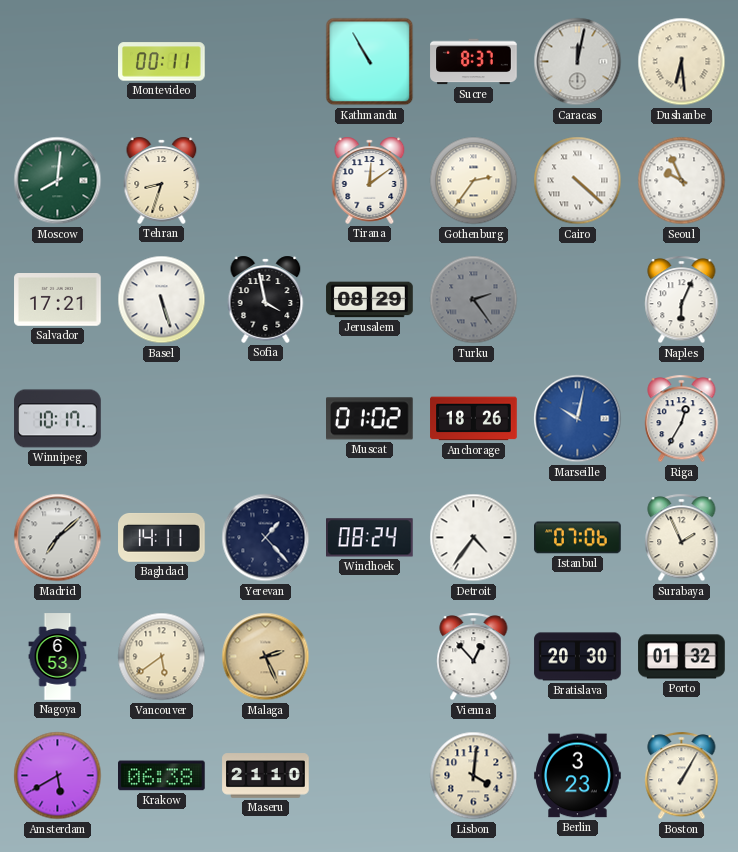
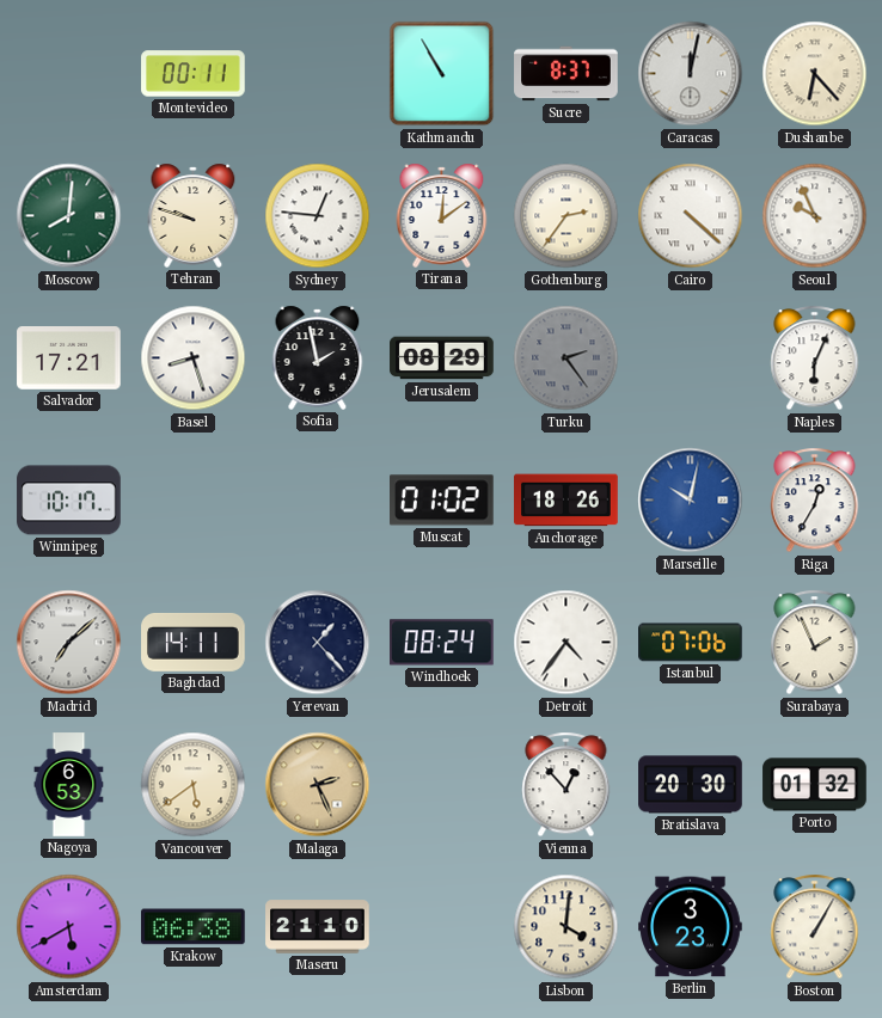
Dushanbe: 6:29 -> 6:23 (815, 74)
Tehran: 8:33 -> 9:48 (194, 215)
Sydney: none -> 12:46 (318, 216)
Basel: 5:27 -> 8:27 (194, 358)
Sofia: 3:58 -> 1:58 (318, 357)
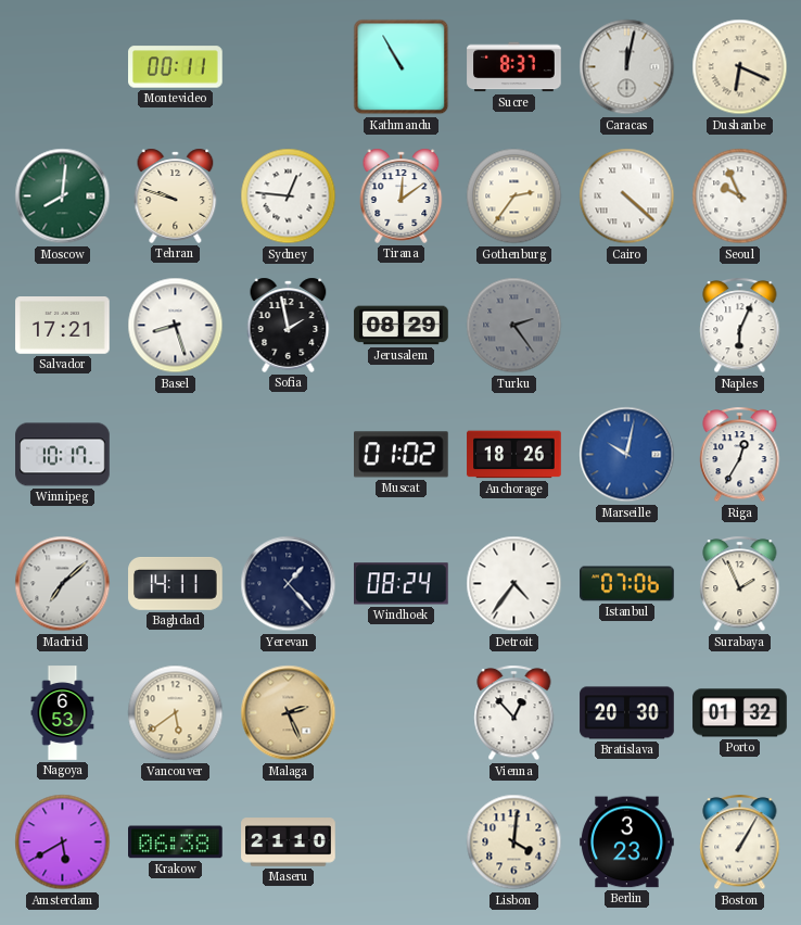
Dushanbe: 6:23 -> 6:19 (740, 67)
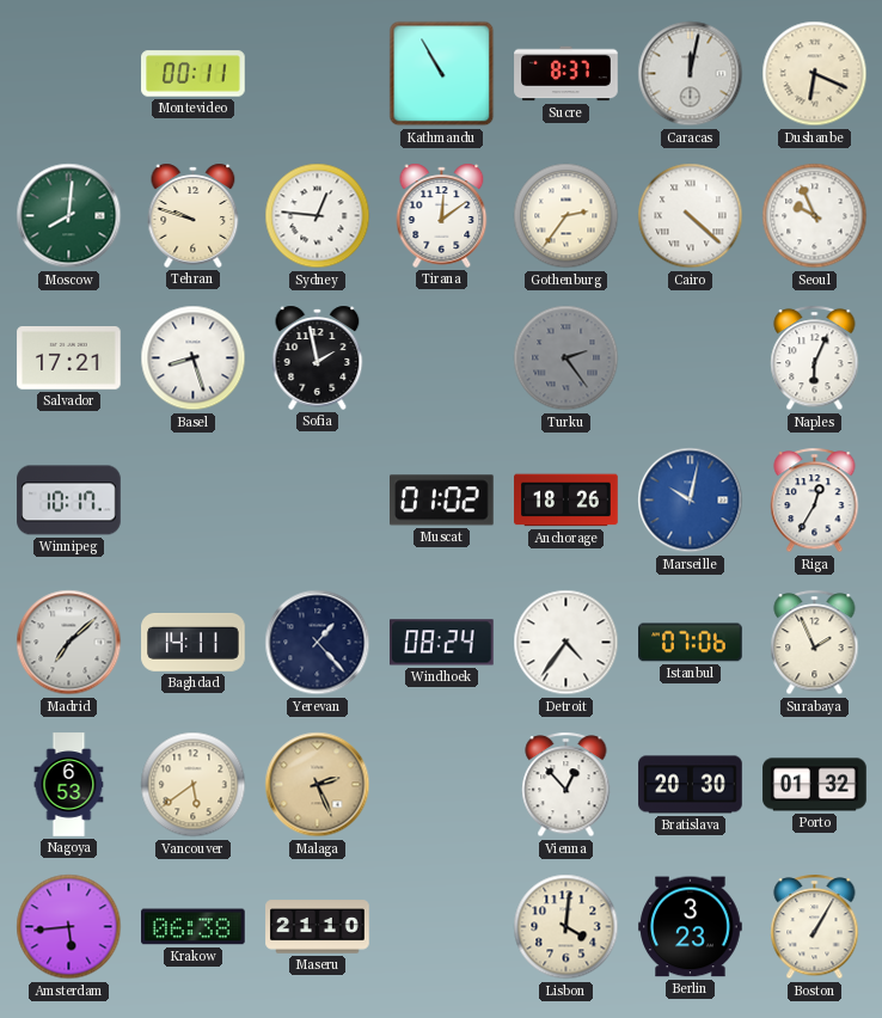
Jerusalem: 08:29 -> none (402, 326)
Amsterdam: 5:40 -> 5:44 (69, 927)
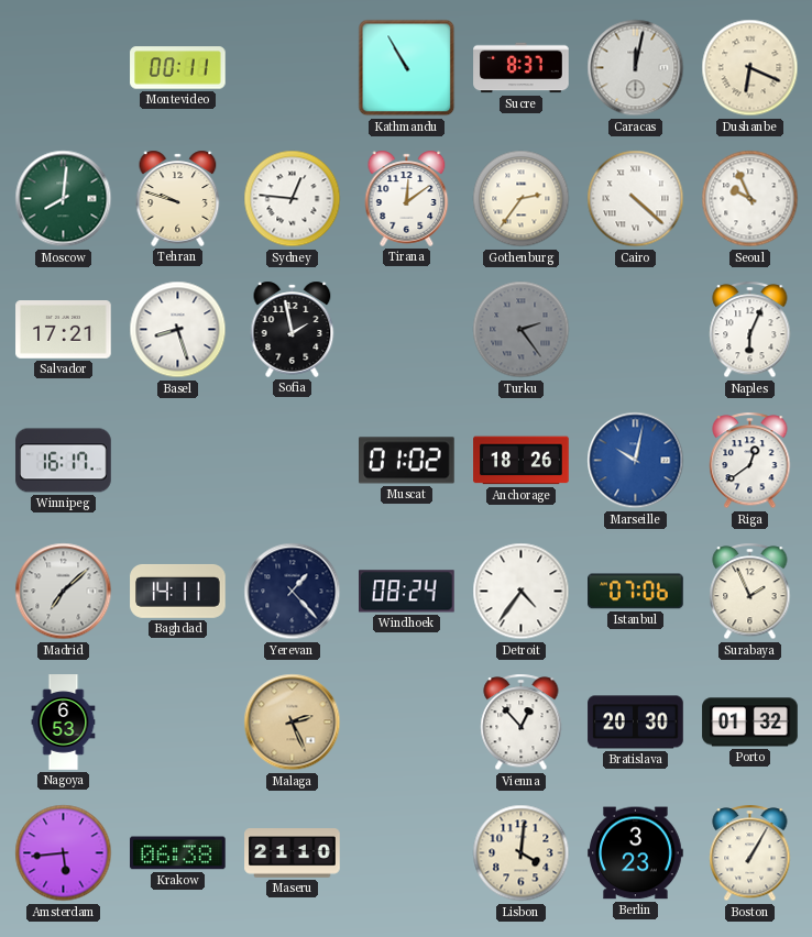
Winnipeg: 10:17 -> 16:17 (64, 461)
Riga: 12:35 -> 12:39 (750, 461)
Vancouver: 5:39 -> none (194, 785)
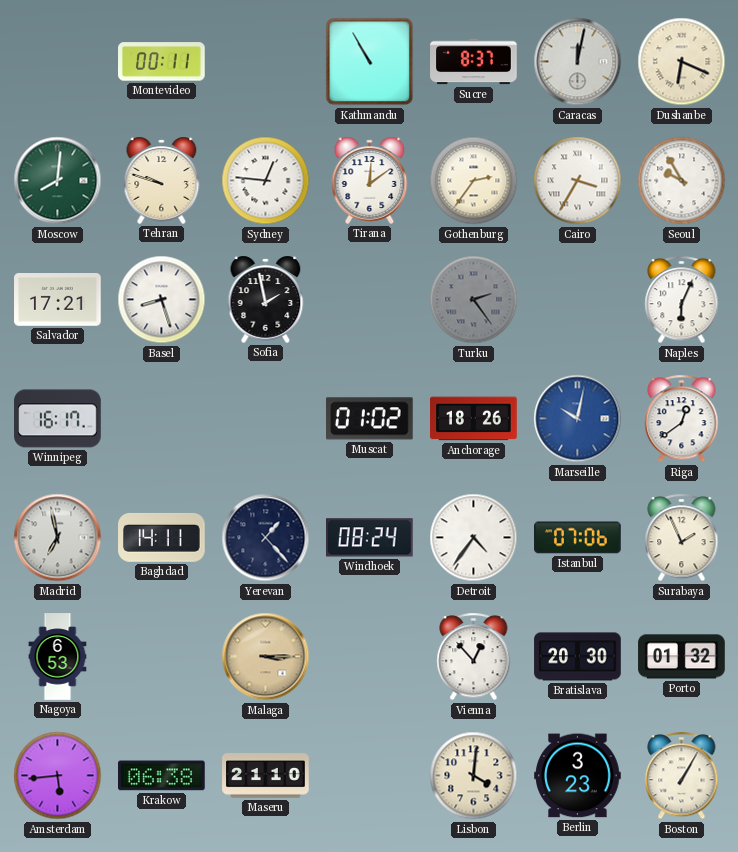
Cairo: 4:22 -> 3:35 (578, 181)
Seoul: 9:56 -> 9:55 (682, 181)
Madrid: 7:08 -> 6:58 (58, 538)
Malaga: 2:26 -> 3:15 (266, 657)
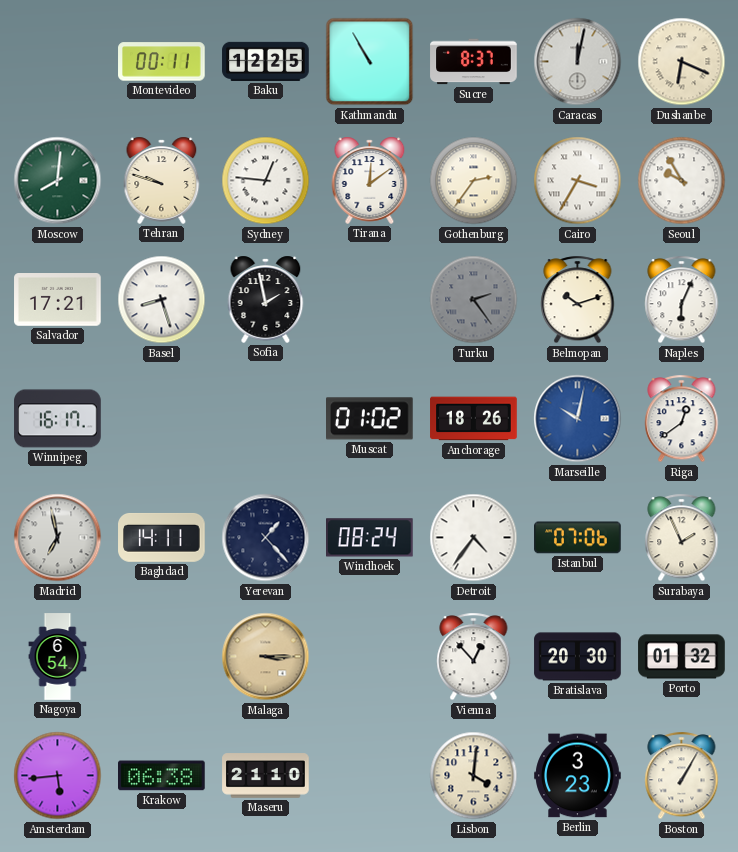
Baku: none -> 12:25 (266, 61)
Belmopan: none -> 10:12 (578, 300)
Nagoya: 6:53 -> 6:54 (58, 657)
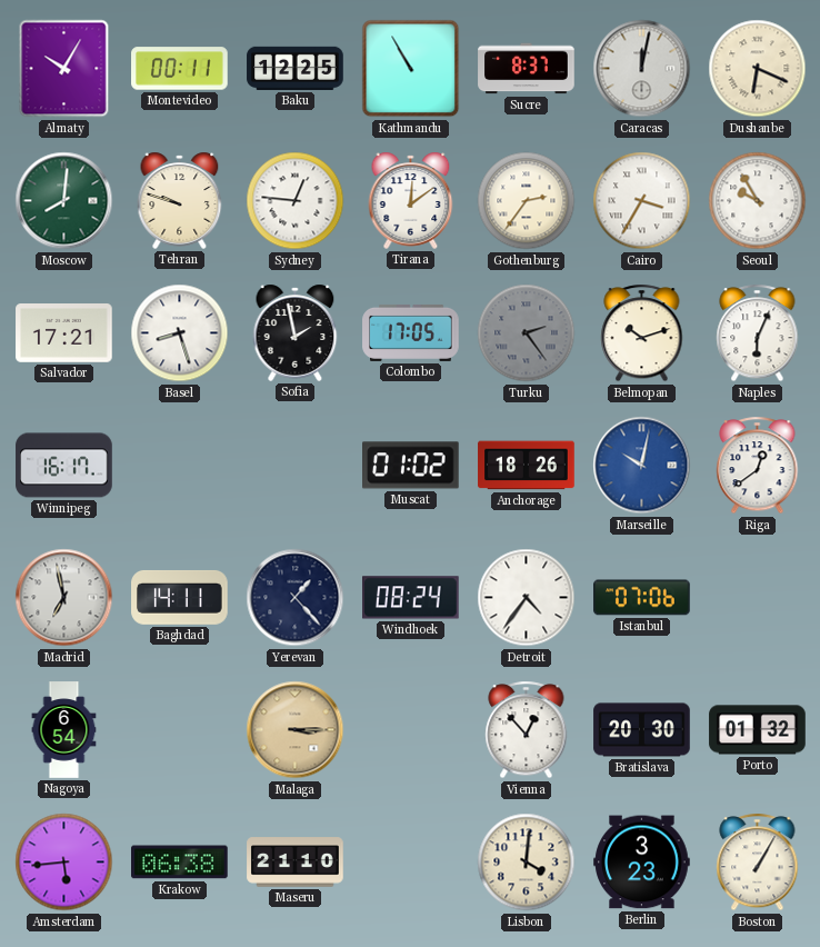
Almaty: none -> 10:05 (64, 69)
Colombo: none -> 17:05 (411, 332)
Surabaya: 1:56 -> none (682, 538)
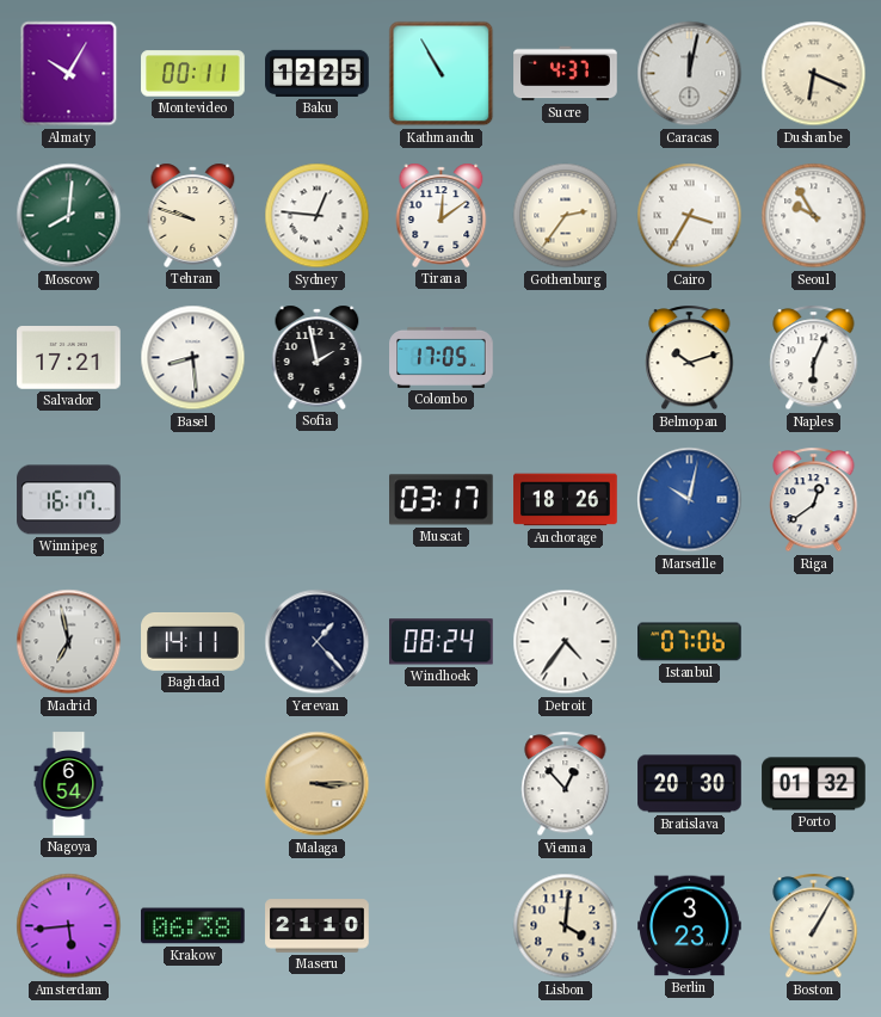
Sucre: 8:37 -> 4:37 (566, 74)
Basel: 8:27 -> 8:29 (193, 358)
Turku: 2:24 -> none (527, 333)
Muscat: 01:02 -> 03:17 (442, 500)
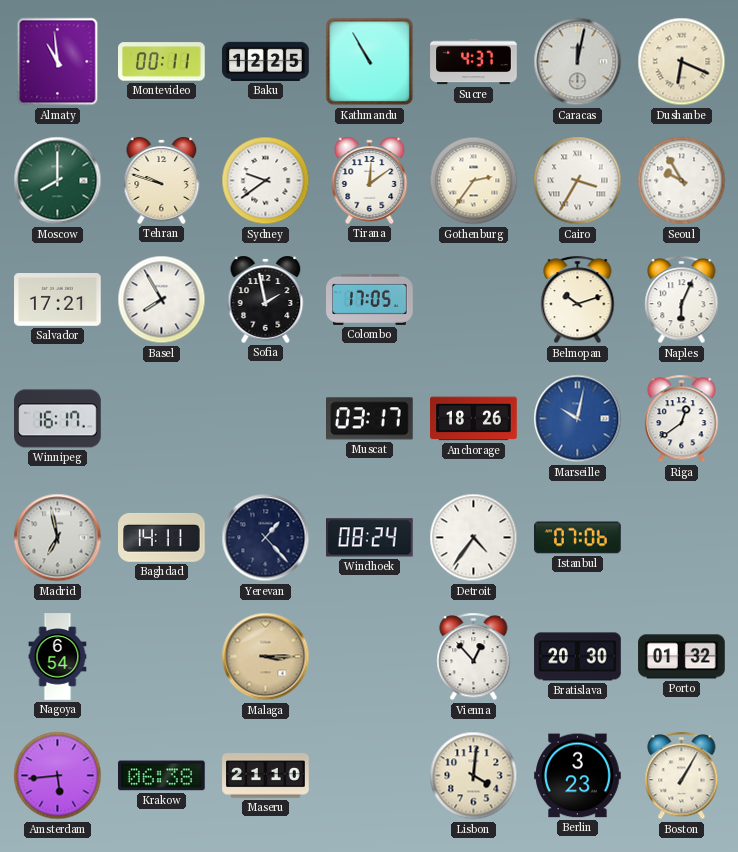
Almaty: 10:05 -> 10:59 (58, 62)
Moscow: 8:01 -> 8:00 (58, 181)
Sydney: 12:46 -> 9:39 (266, 181)
Basel: 8:29 -> 7:55 (162, 300)
